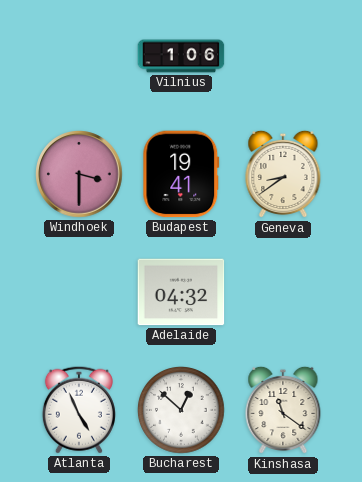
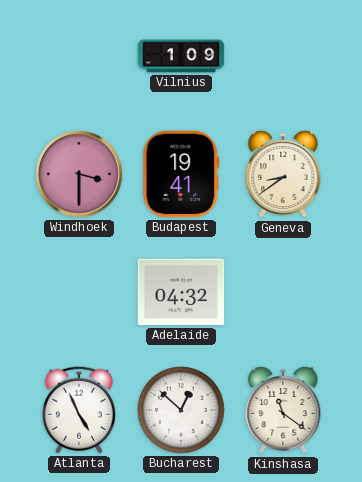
Vilnius: 1:06 -> 1:09 (181, 56)
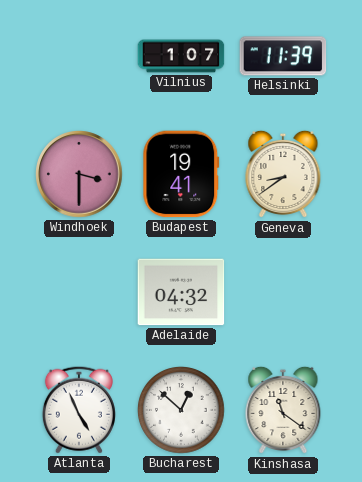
Vilnius: 1:09 -> 1:07 (181, 56)
Helsinki: none -> 11:39 (283, 56)
